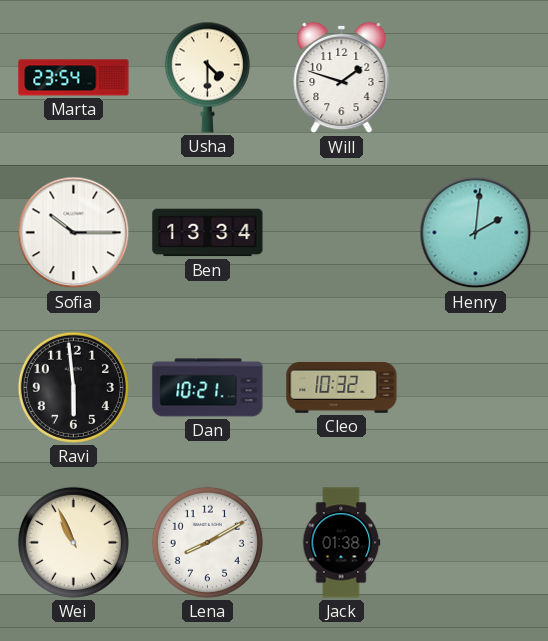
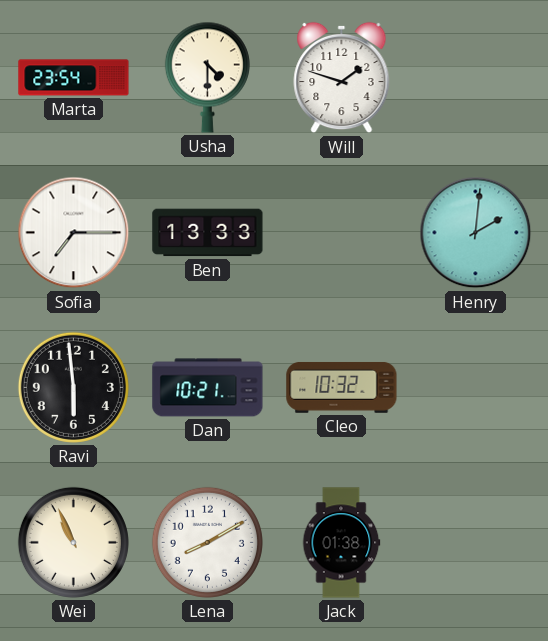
Sofia: 10:15 -> 7:15 (74, 233)
Ben: 13:34 -> 13:33 (208, 233)
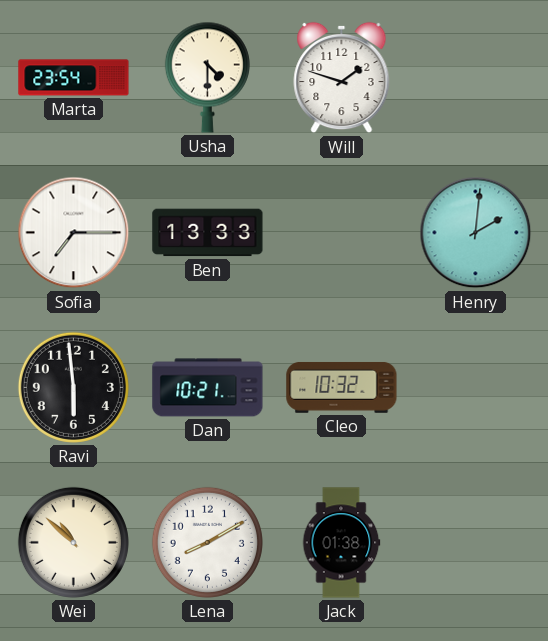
Wei: 10:56 -> 10:52 (73, 542)
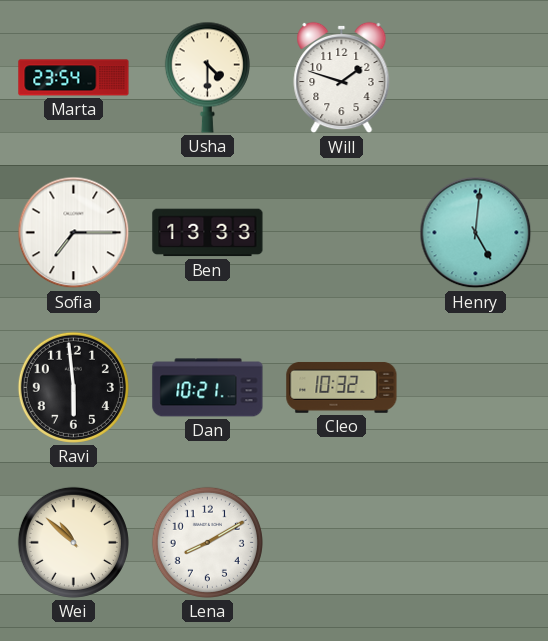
Henry: 2:01 -> 5:01 (476, 233)
Jack: 01:38 -> none (341, 543)
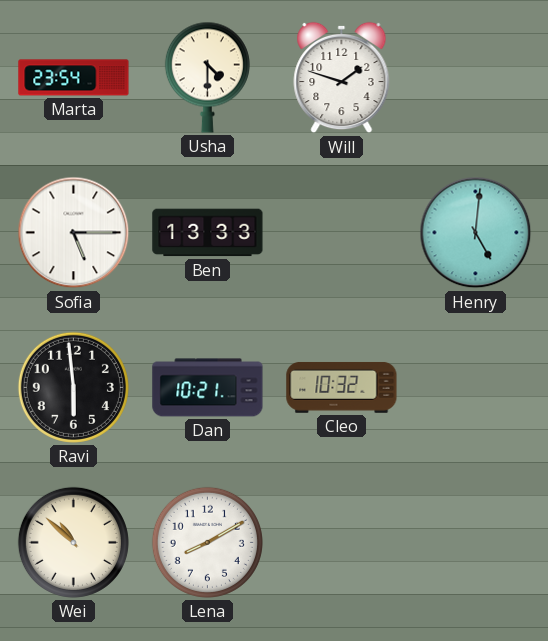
Sofia: 7:15 -> 5:15 (74, 233)
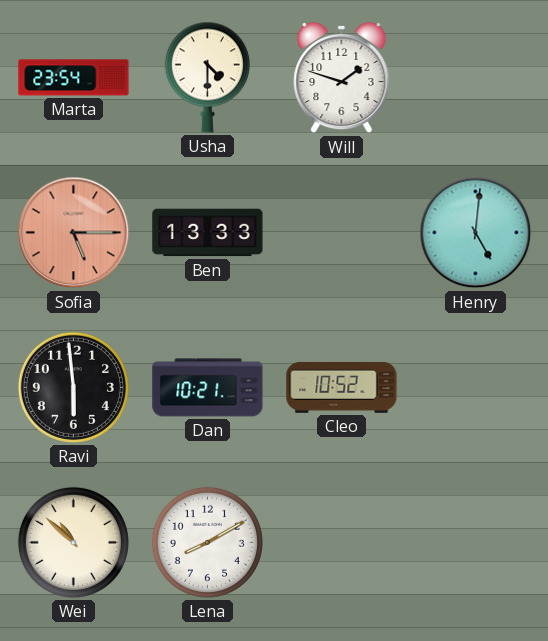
Sofia dial: white -> salmon (74, 233)
Cleo: 10:32 -> 10:52 (342, 387)
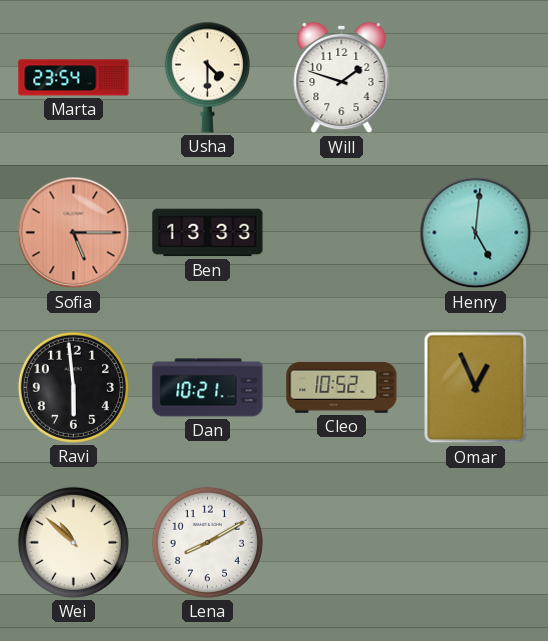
Omar: none -> 12:56 (476, 388)
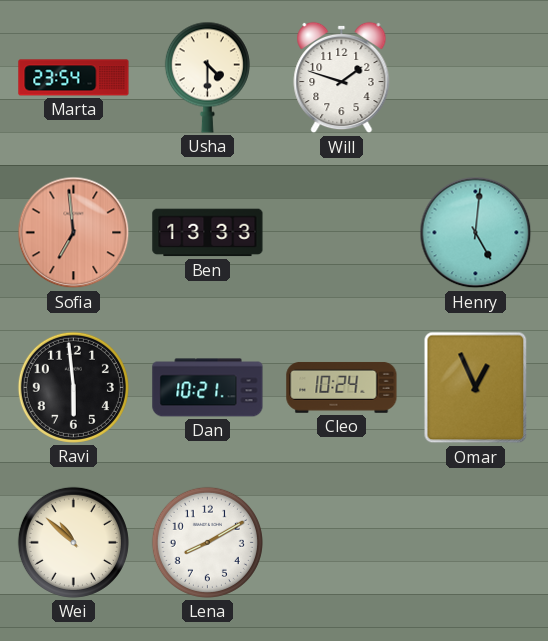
Sofia: 5:15 -> 6:59 (74, 233)
Cleo: 10:52 -> 10:24 (342, 387)
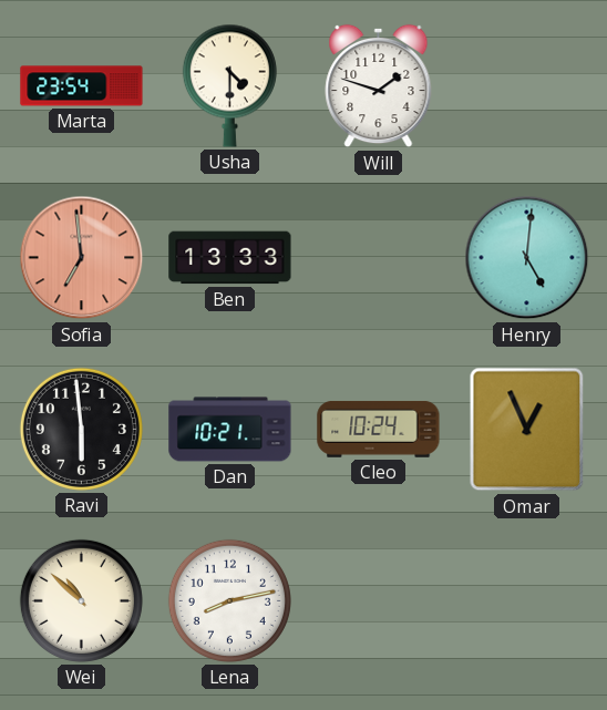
Lena: 8:10 -> 8:13 (229, 600)
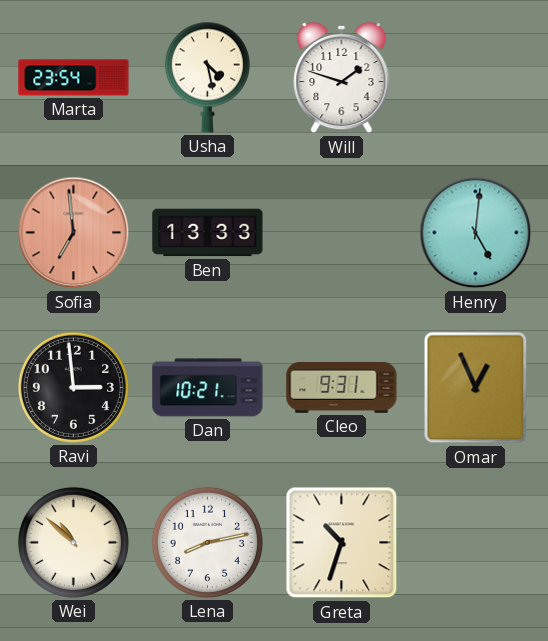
Usha: 4:30 -> 4:28 (207, 77)
Ravi: 5:59 -> 2:59 (73, 387)
Cleo: 10:24 -> 9:31 (342, 387)
Greta: none -> 10:33 (342, 543)
